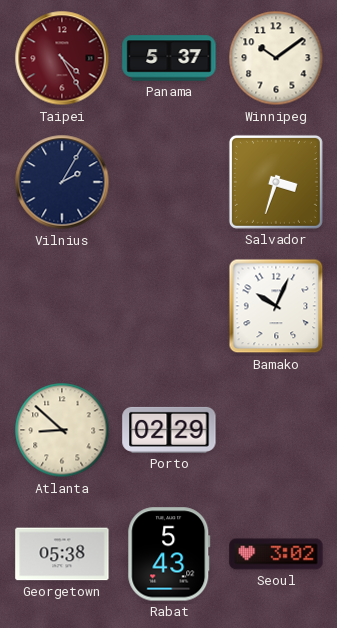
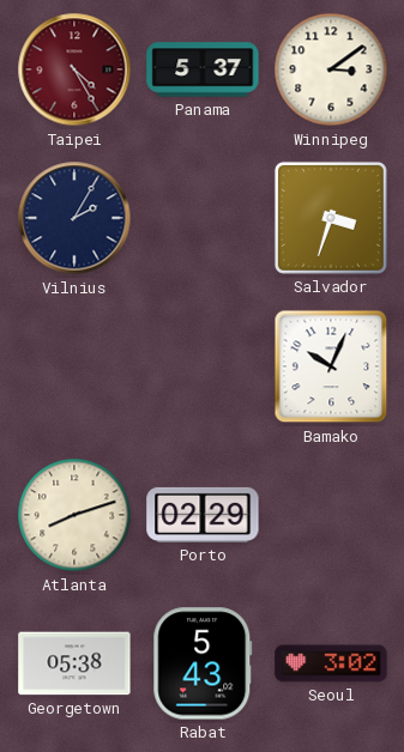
Winnipeg: 10:09 -> 3:09 (331, 69)
Atlanta: 8:52 -> 8:12 (74, 515)
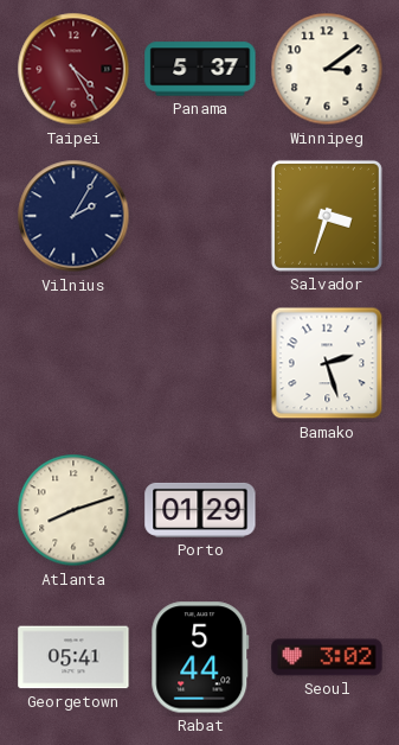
Bamako: 10:04 -> 2:27 (327, 363)
Porto: 02:29 -> 01:29 (200, 510)
Georgetown: 05:38 -> 05:41 (73, 657)
Rabat: 5:43 -> 5:44 (200, 657)
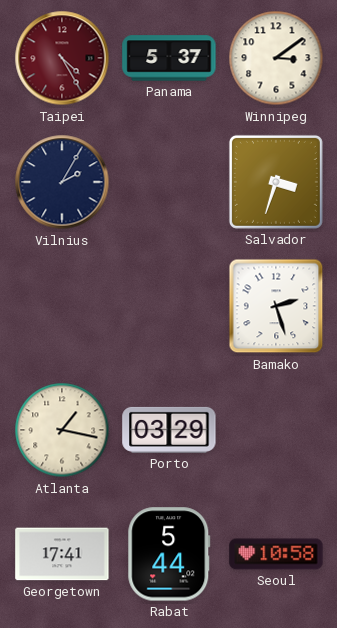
Atlanta: 8:12 -> 1:17 (62, 430)
Porto: 01:29 -> 03:29 (169, 430)
Georgetown: 05:41 -> 17:41 (62, 554)
Seoul: 3:02 -> 10:58 (276, 554)
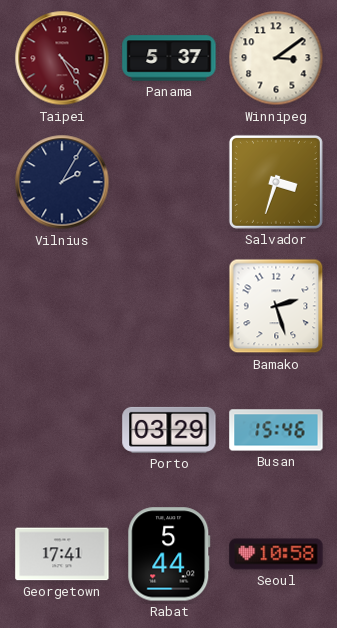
Atlanta: 1:17 -> none (62, 430)
Busan: none -> 15:46 (276, 430)
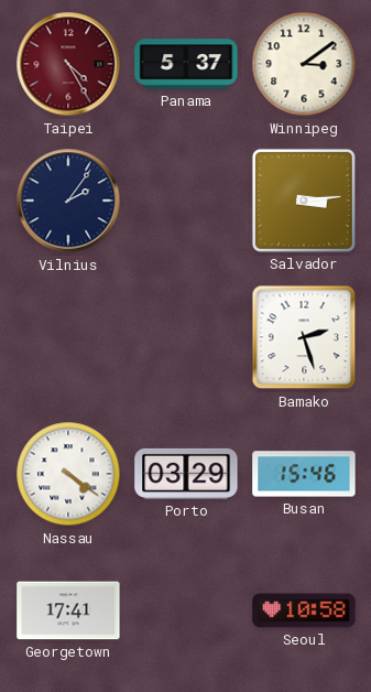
Vilnius: 2:05 -> 2:06 (68, 201)
Salvador: 3:33 -> 3:14 (304, 201)
Nassau: none -> 4:21 (68, 474)
Rabat: 5:44 -> none (169, 554)
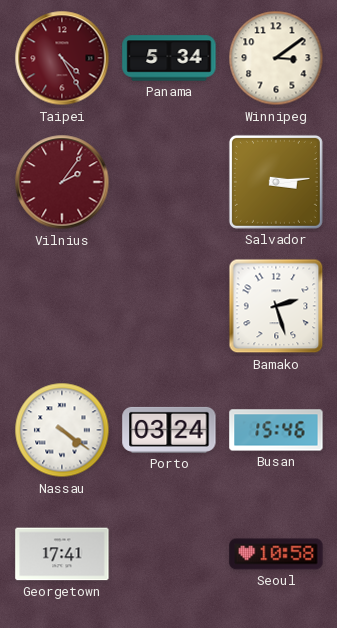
Panama: 5:37 -> 5:34 (169, 58)
Vilnius dial: navy -> burgundy (62, 182)
Porto: 03:29 -> 03:24 (169, 430)
